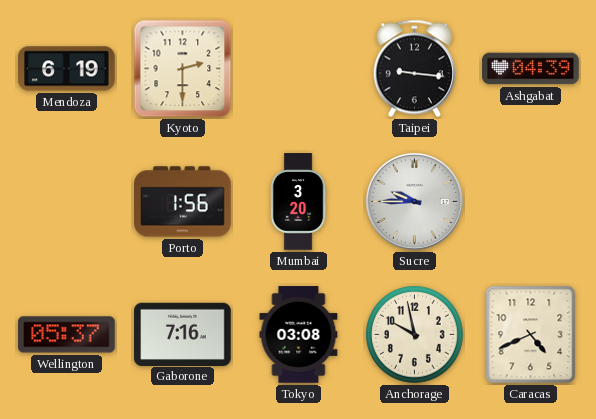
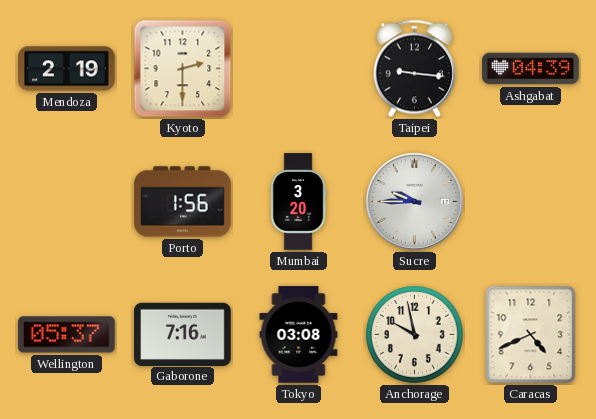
Mendoza: 6:19 -> 2:19 (67, 69)
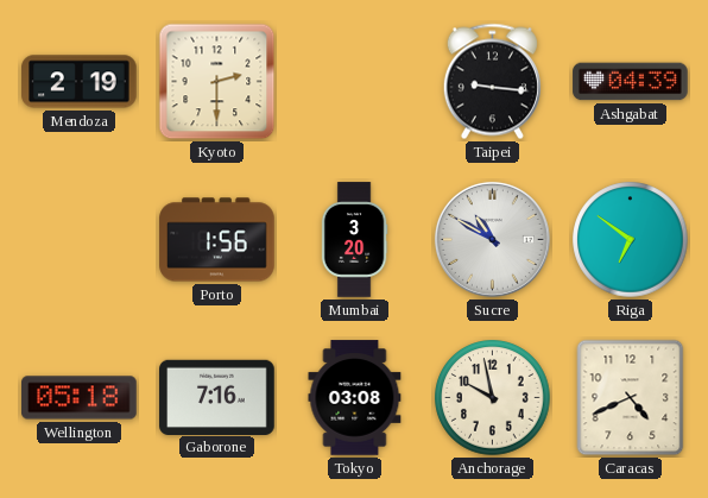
Sucre: 9:45 -> 10:50 (492, 239)
Riga: none -> 6:51 (631, 240)
Wellington: 05:37 -> 05:18 (80, 398)
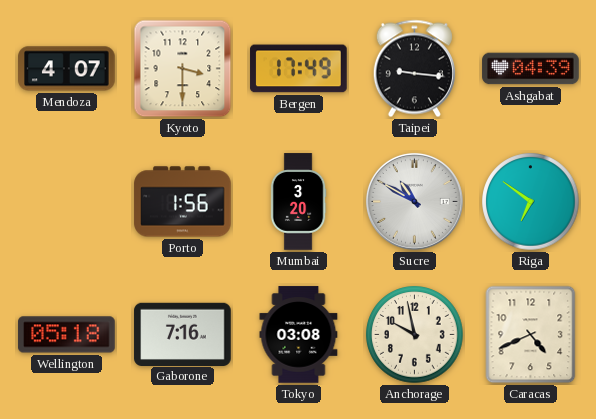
Mendoza: 2:19 -> 4:07 (67, 69)
Kyoto: 2:30 -> 3:30 (183, 69)
Bergen: none -> 17:49 (299, 69)
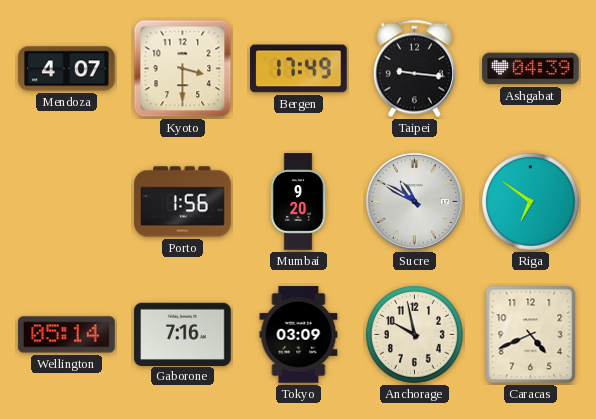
Mumbai: 3:20 -> 9:20 (298, 202)
Wellington: 05:18 -> 05:14 (67, 335)
Tokyo: 03:08 -> 03:09 (299, 335)
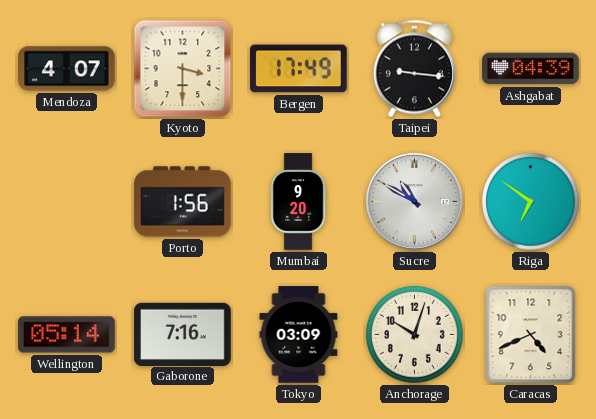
Anchorage: 9:58 -> 10:03 (415, 335)
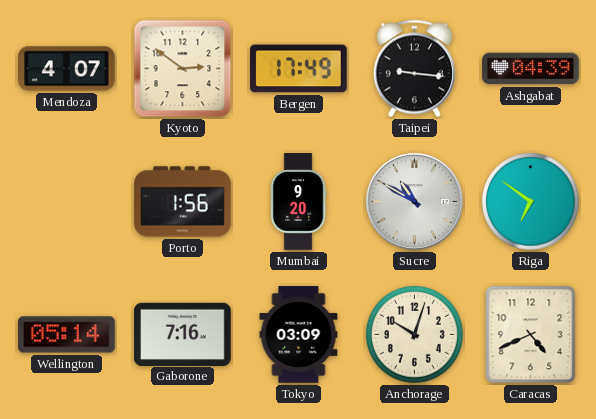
Kyoto: 3:30 -> 2:51 (183, 69)
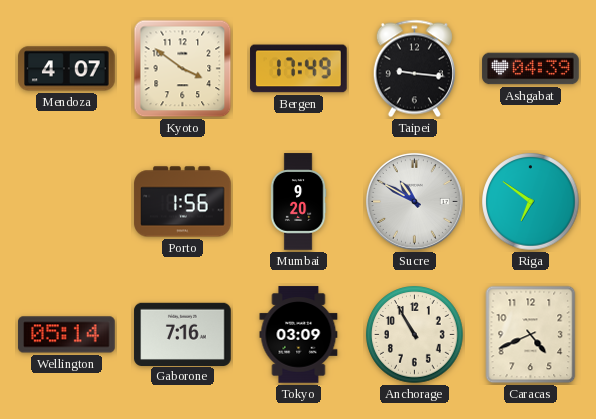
Kyoto: 2:51 -> 3:51 (183, 69)
Anchorage: 10:03 -> 10:55 (415, 335)
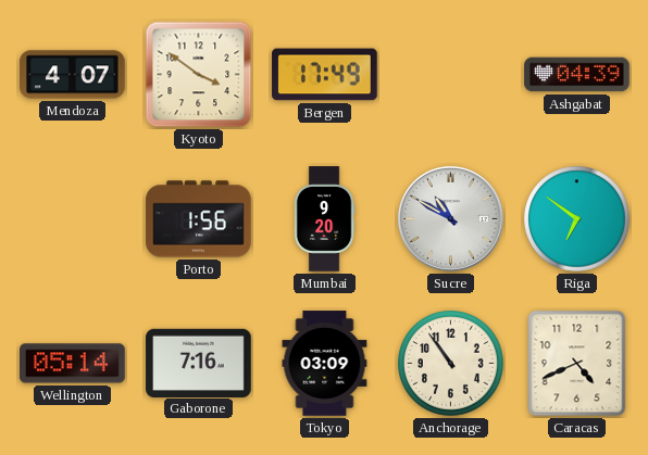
Taipei: 9:16 -> none (414, 69)
Anchorage: 10:55 -> 10:54 (451, 364)
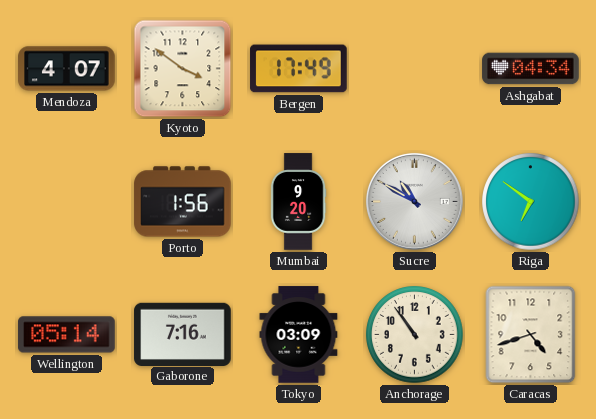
Ashgabat: 04:39 -> 04:34 (531, 69)
Caracas: 4:41 -> 4:42 (531, 335)
